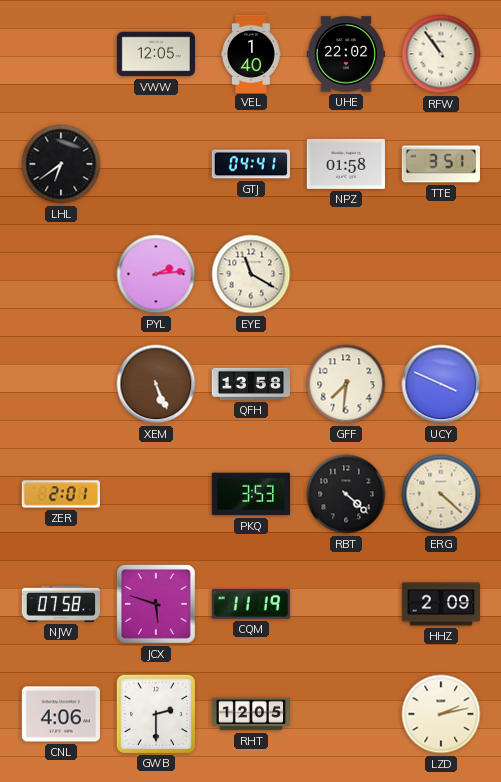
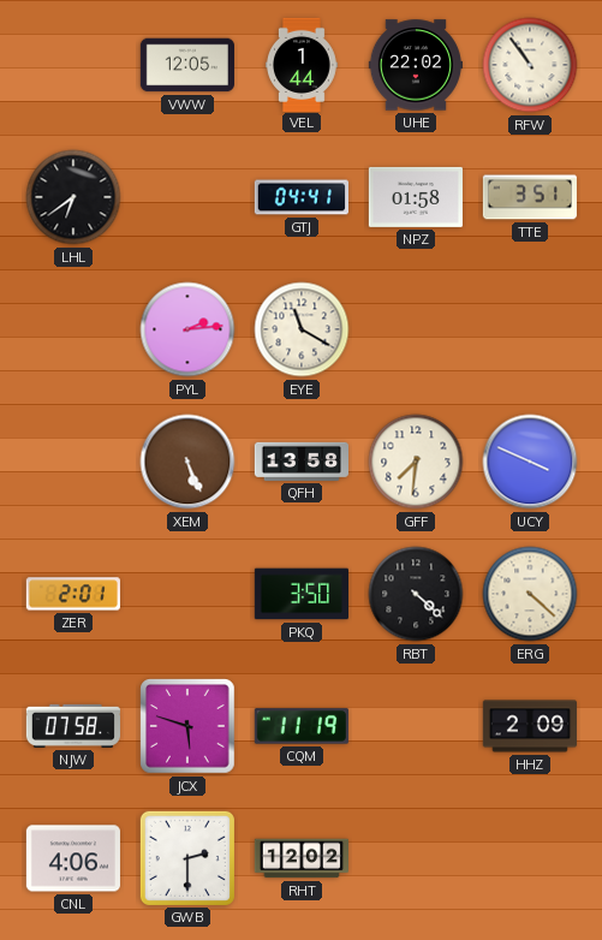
VEL: 1:40 -> 1:44 (303, 64)
PKQ: 3:53 -> 3:50 (300, 594)
RHT: 12:05 -> 12:02 (300, 858)
LZD: 2:13 -> none (441, 714)
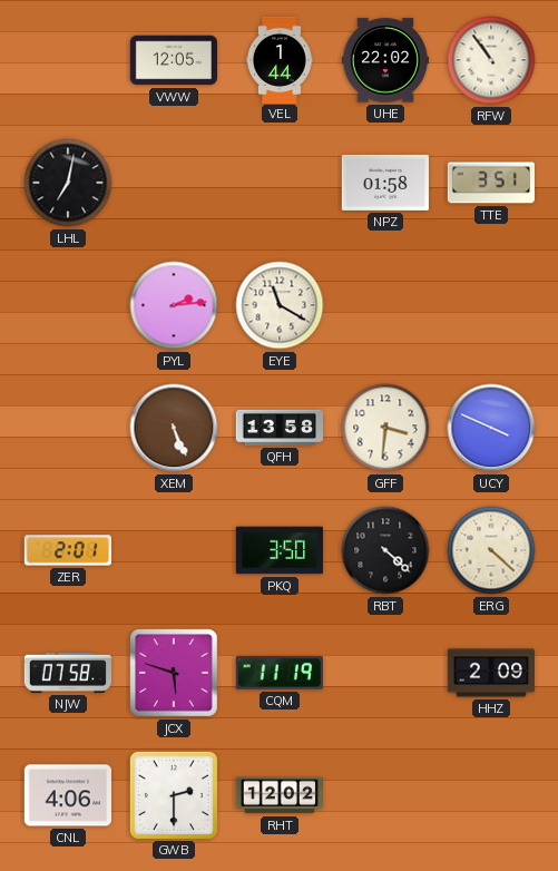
LHL: 6:39 -> 7:02 (68, 183)
GTJ: 04:41 -> none (300, 197)
GFF: 7:31 -> 3:31 (385, 428)
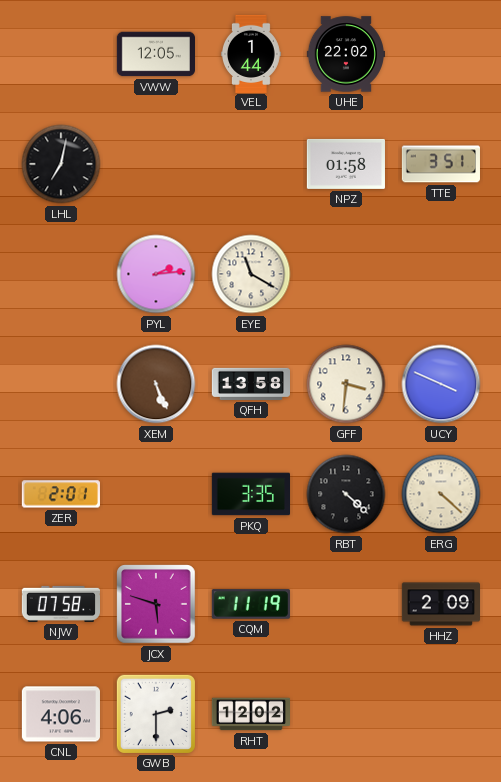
RFW: 10:54 -> none (491, 60)
PKQ: 3:50 -> 3:35 (250, 494)
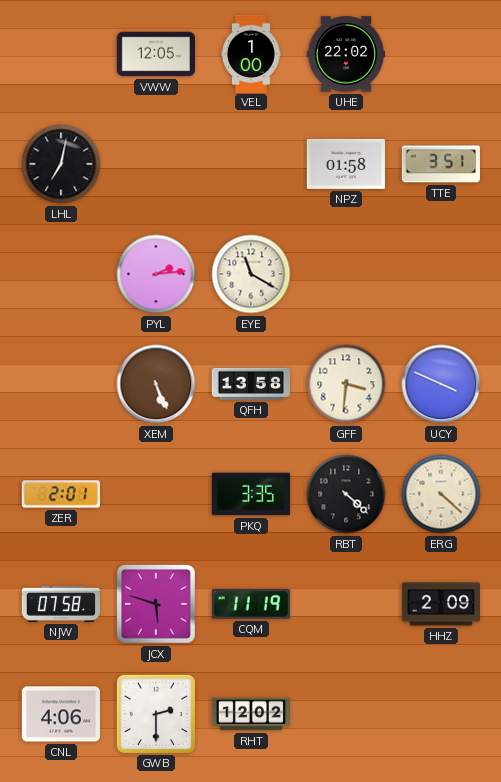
VEL: 1:44 -> 1:00 (252, 53)
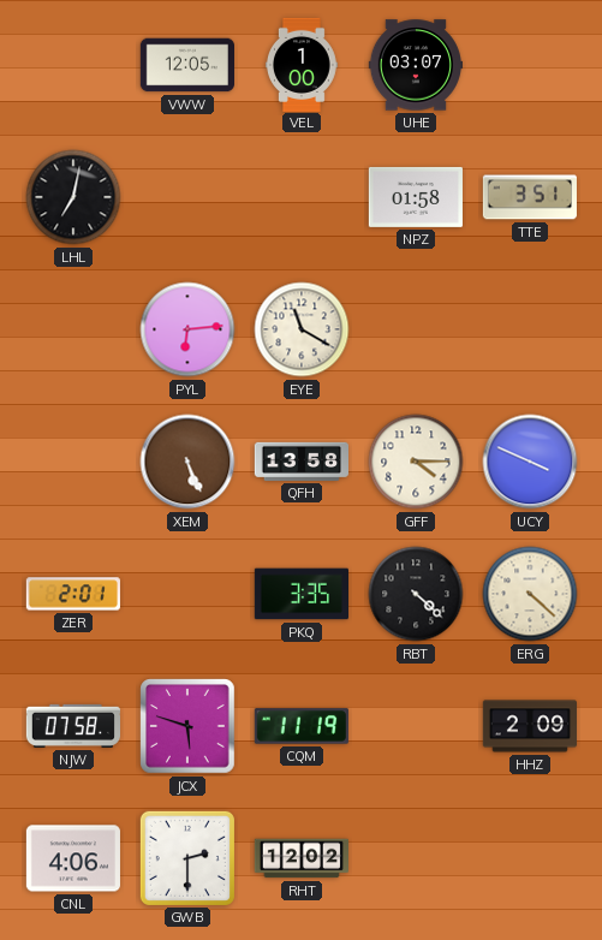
UHE: 22:02 -> 03:07 (415, 65)
PYL: 2:14 -> 6:14 (187, 329)
GFF: 3:31 -> 4:15 (416, 462)
